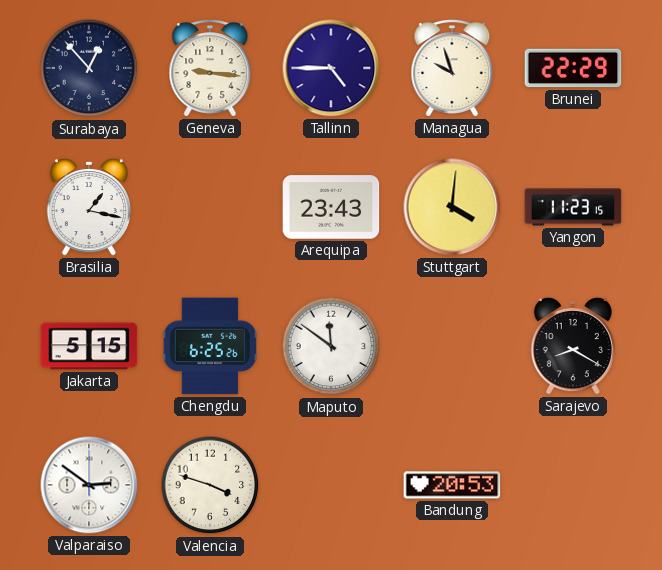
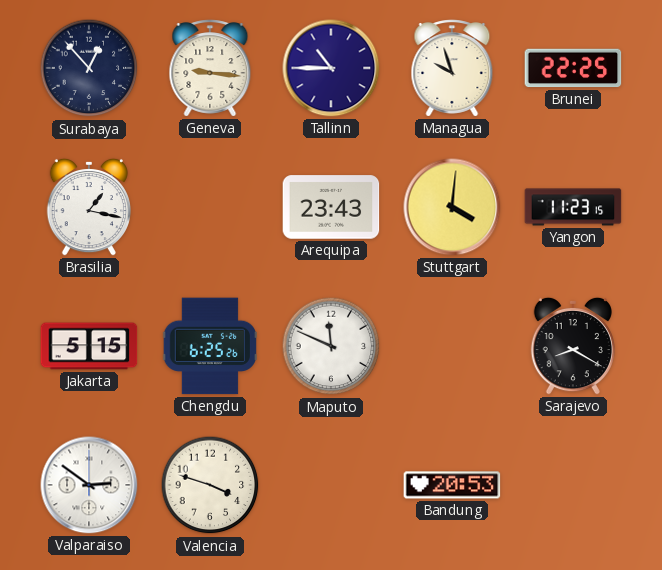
Tallinn: 4:45 -> 10:45 (331, 68)
Brunei: 22:29 -> 22:25 (573, 68)
Maputo: 11:51 -> 11:49 (331, 346)
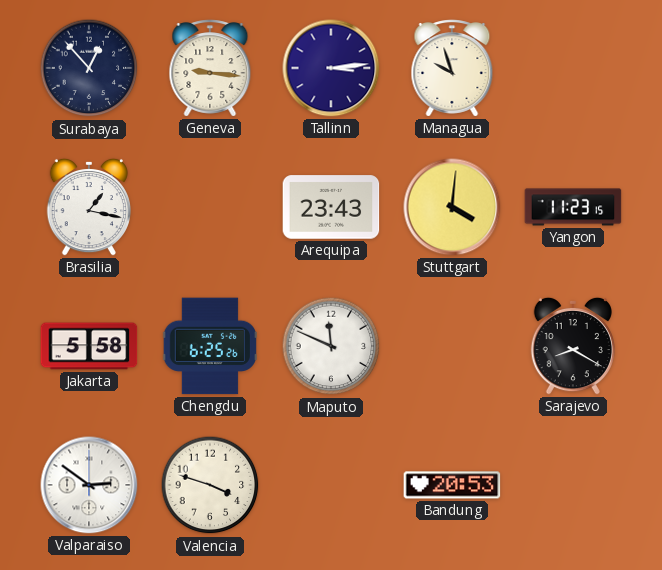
Tallinn: 10:45 -> 3:14 (331, 68)
Brunei: 22:25 -> none (573, 68)
Jakarta: 5:15 -> 5:58 (89, 346)
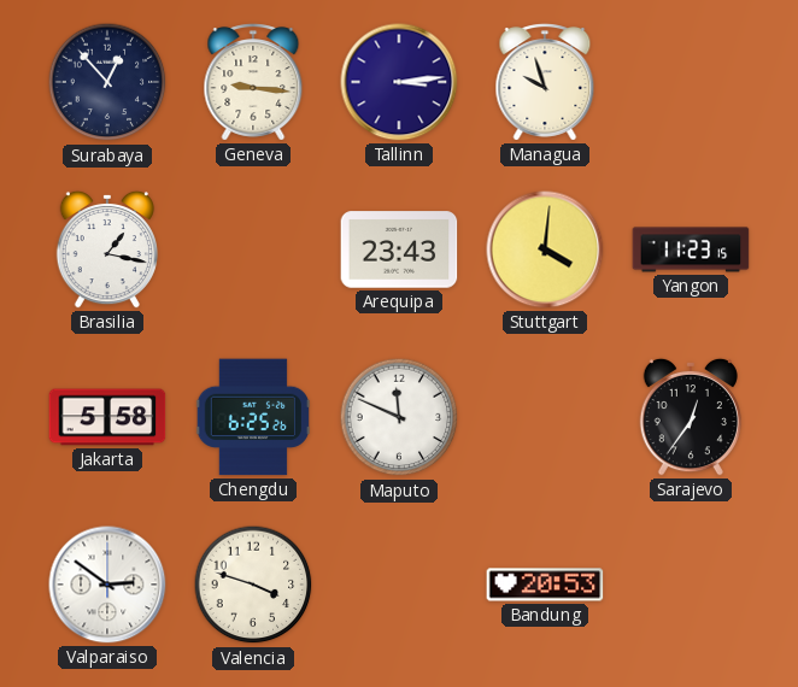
Sarajevo: 8:20 -> 12:36 (691, 417)
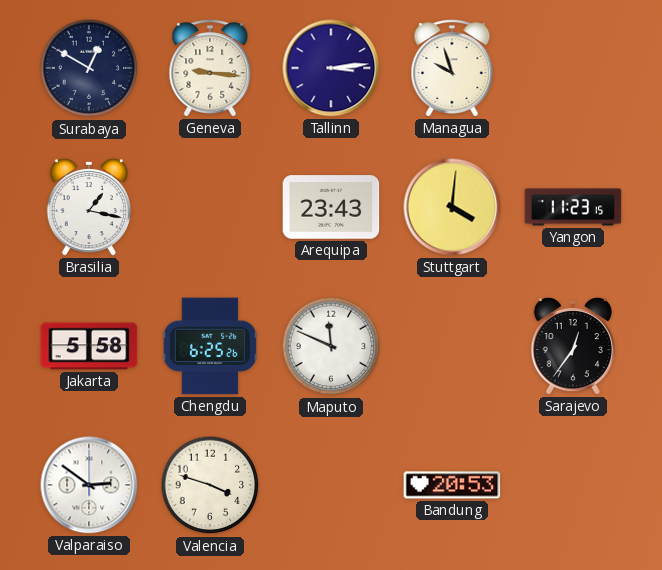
Surabaya: 12:53 -> 12:50 (89, 68)
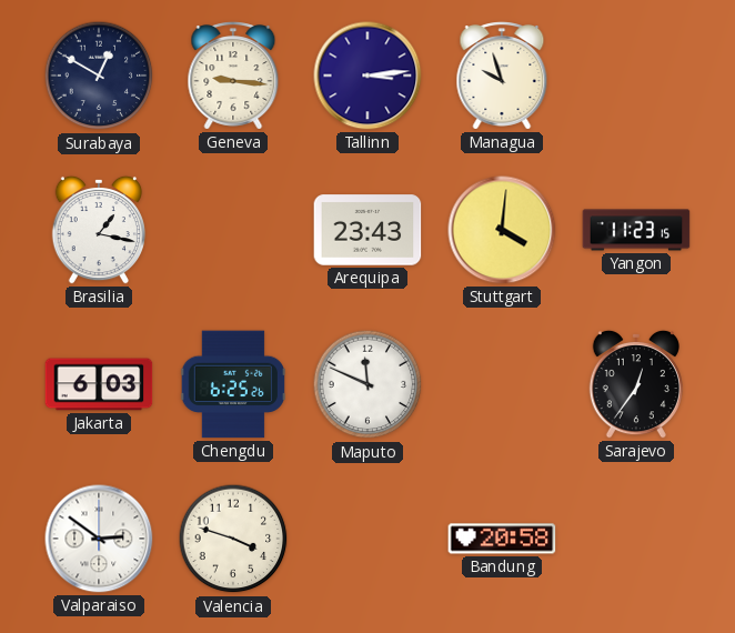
Jakarta: 5:58 -> 6:03 (99, 384)
Bandung: 20:53 -> 20:58 (502, 539)
